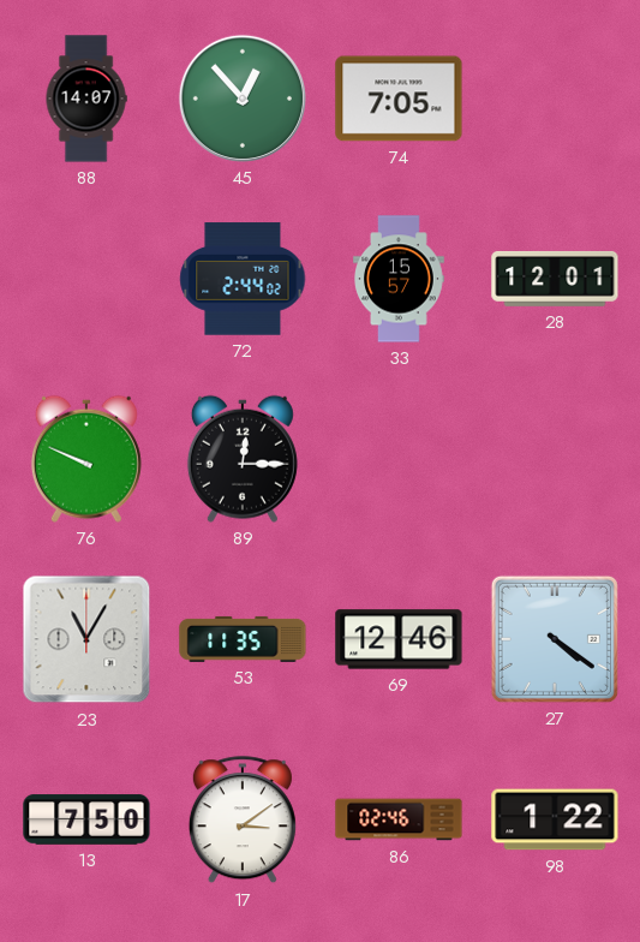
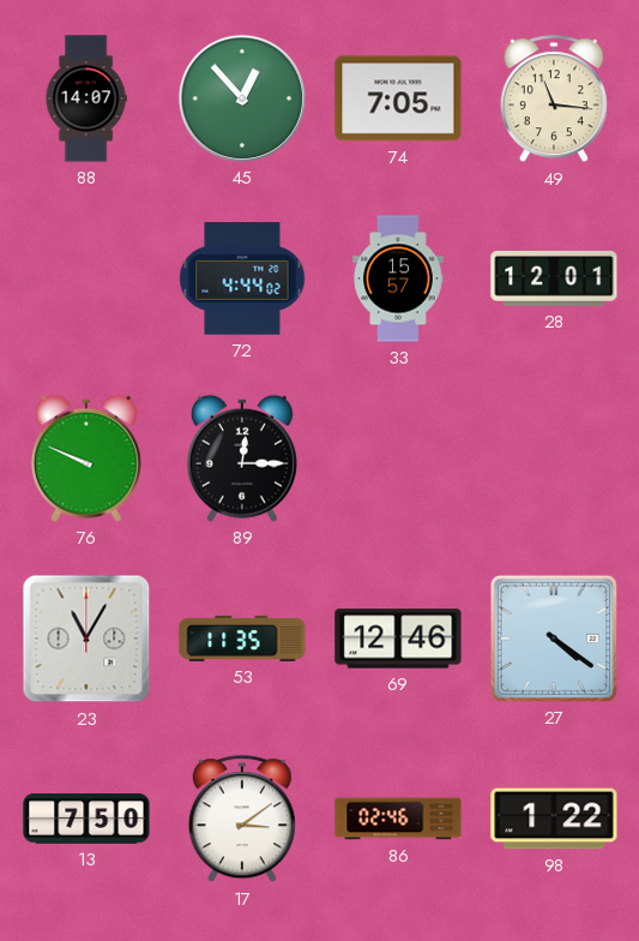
49: none -> 11:16 (554, 100)
72: 2:44 -> 4:44 (242, 278)
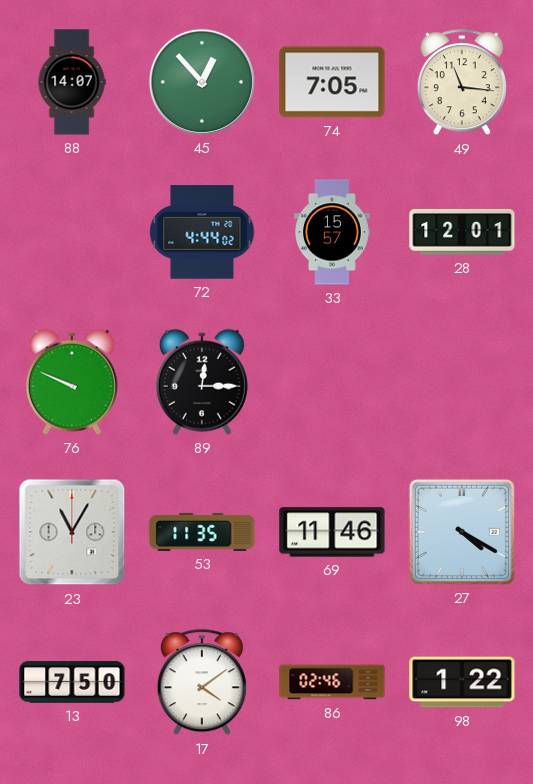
69: 12:46 -> 11:46 (332, 532)
27: 4:21 -> 4:20 (462, 532)
17: 3:09 -> 4:09 (202, 683)
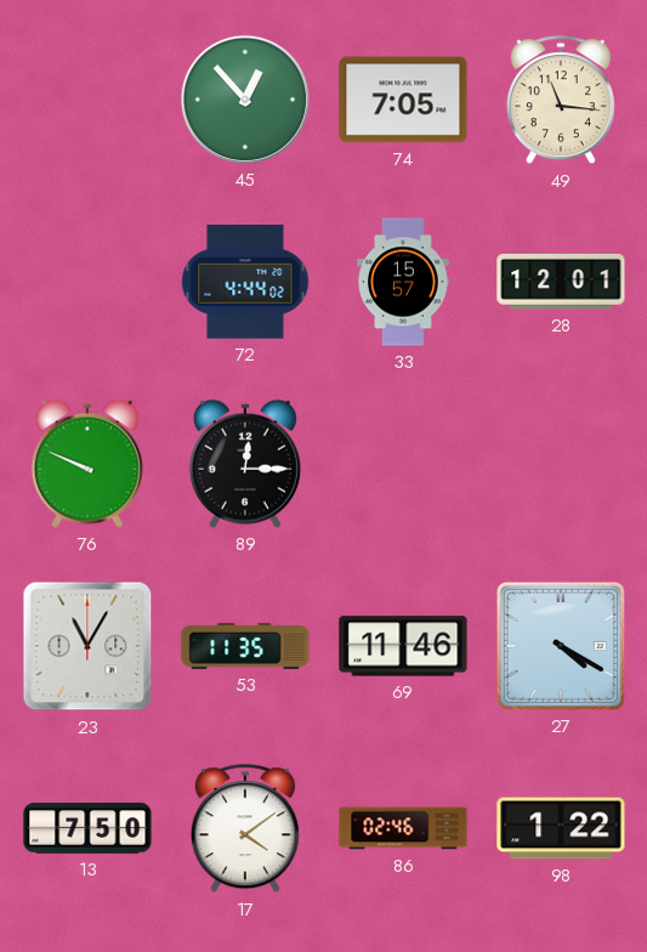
88: 14:07 -> none (72, 82)
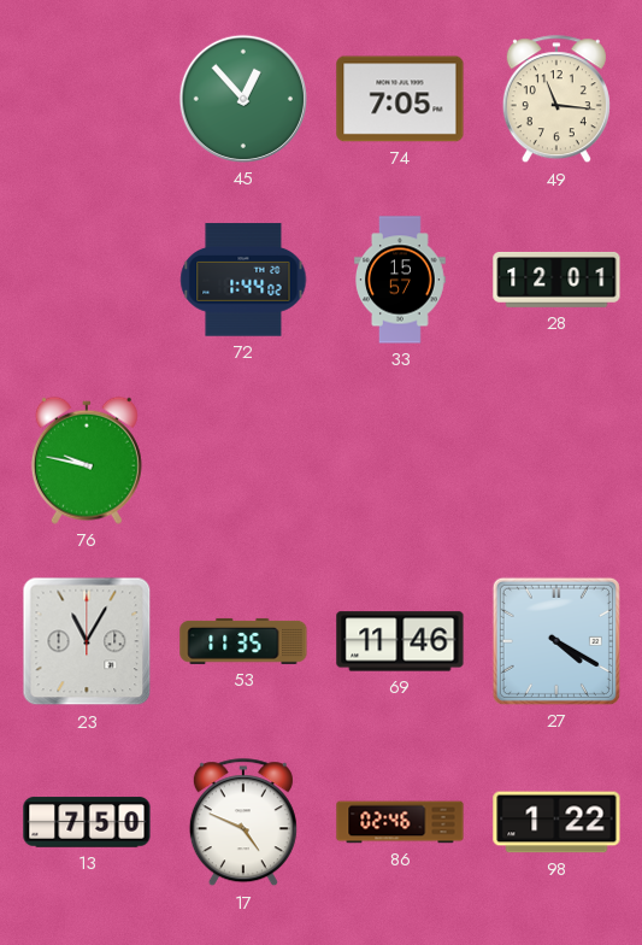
72: 4:44 -> 1:44 (243, 280)
76: 9:49 -> 9:47 (87, 460)
89: 12:15 -> none (245, 464)
17: 4:09 -> 4:49 (243, 823)
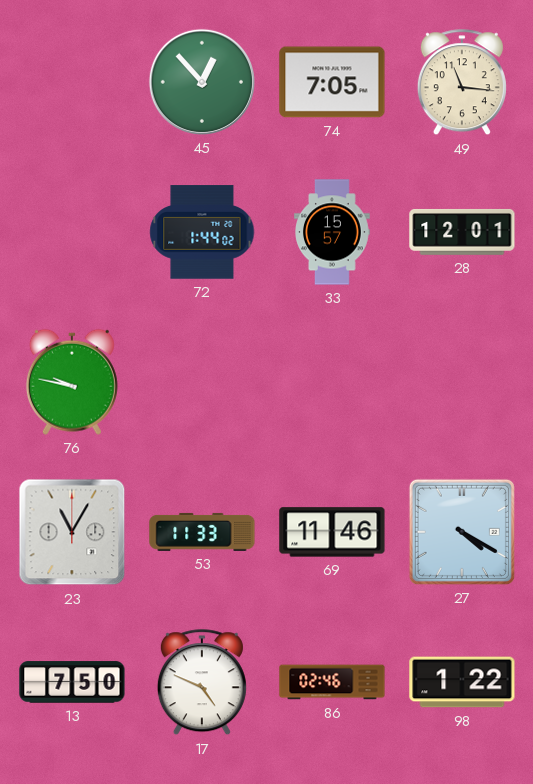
53: 11:35 -> 11:33 (202, 532)
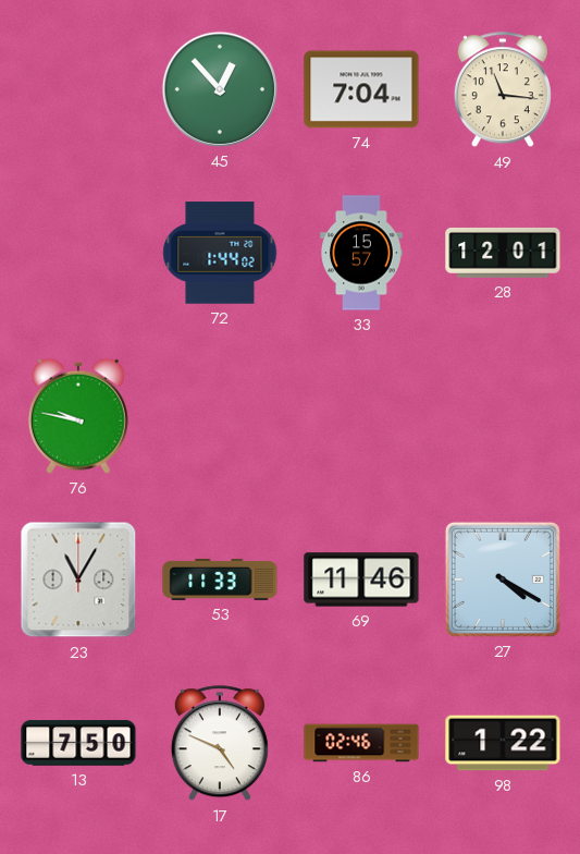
74: 7:05 -> 7:04 (361, 89)
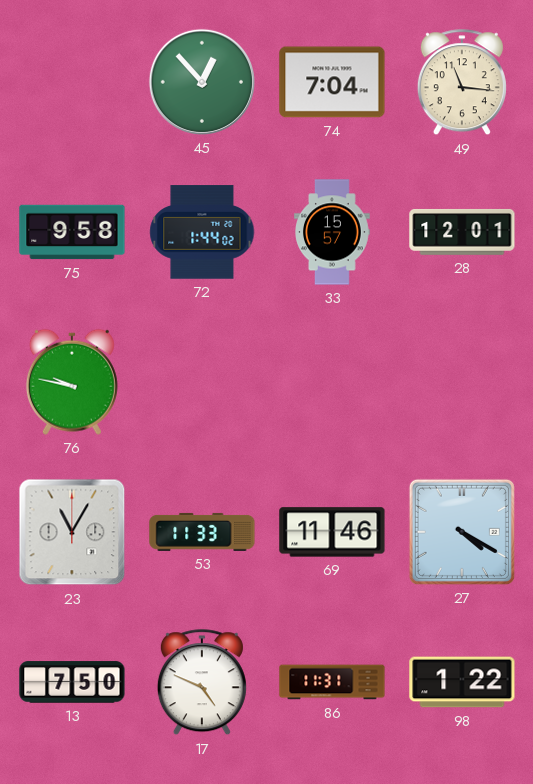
75: none -> 9:58 (72, 232)
86: 02:46 -> 11:31 (332, 682)
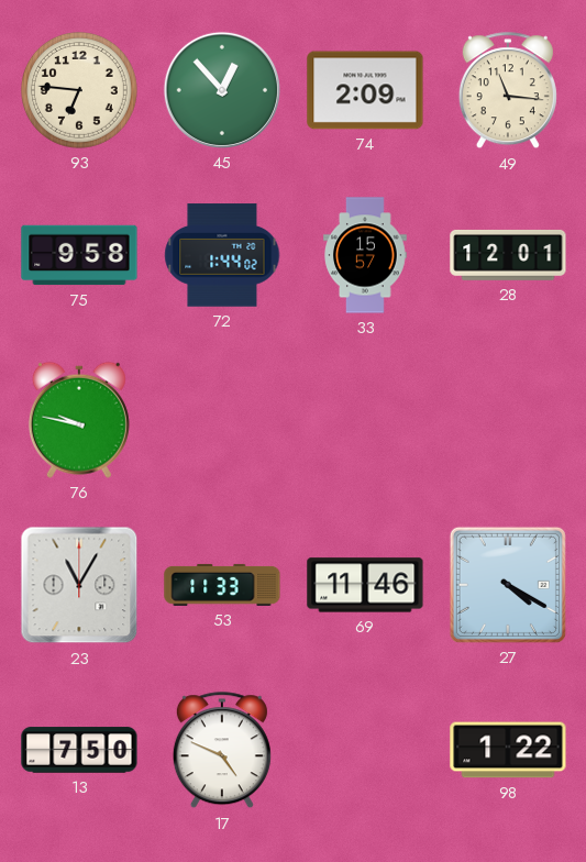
93: none -> 6:46 (79, 90)
74: 7:04 -> 2:09 (365, 90)
86: 11:31 -> none (332, 682)
